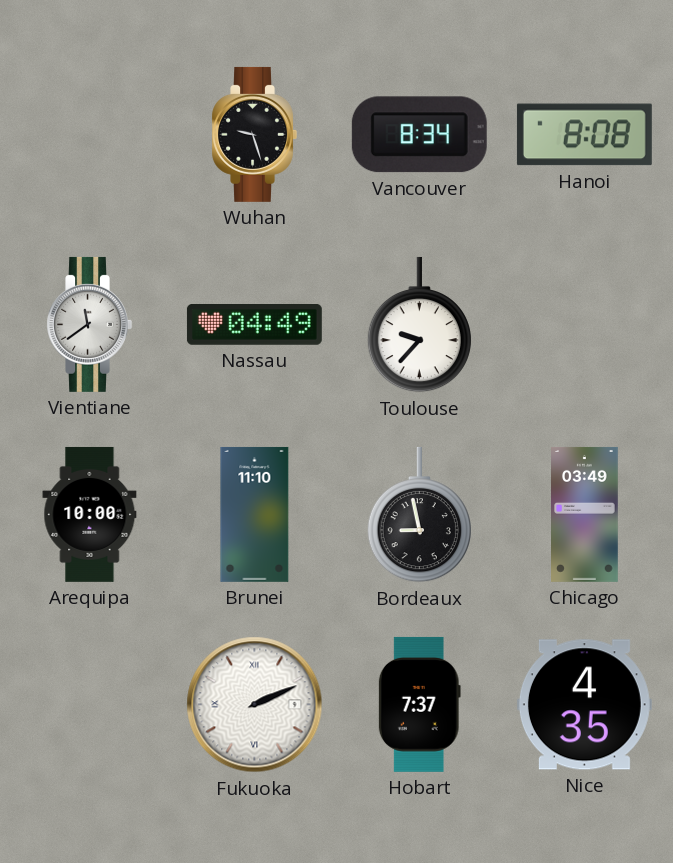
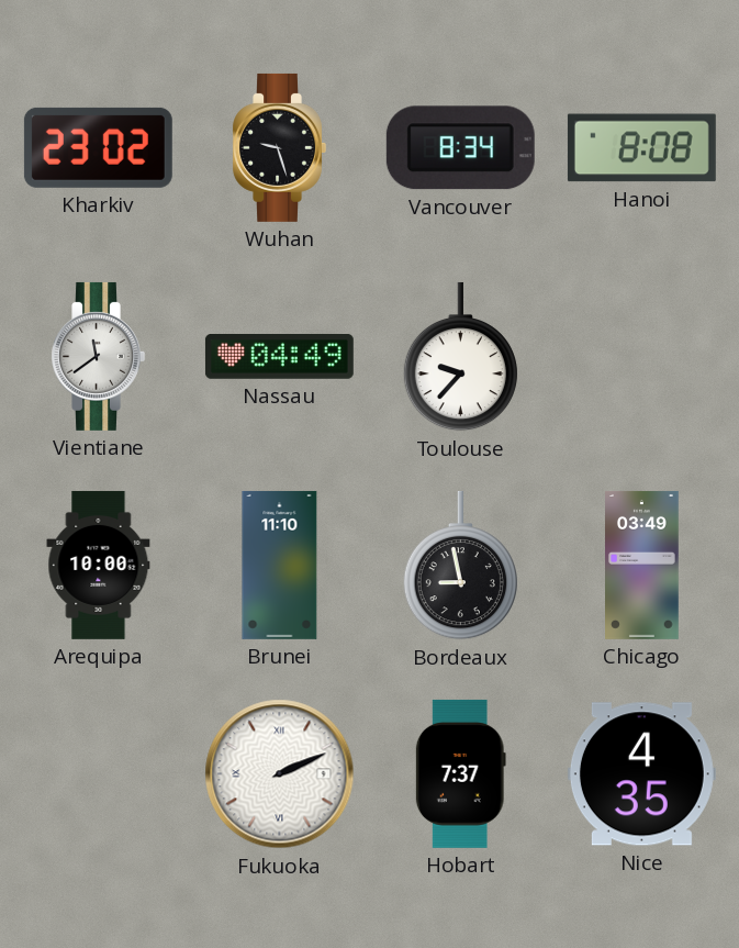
Kharkiv: none -> 23:02 (98, 147)
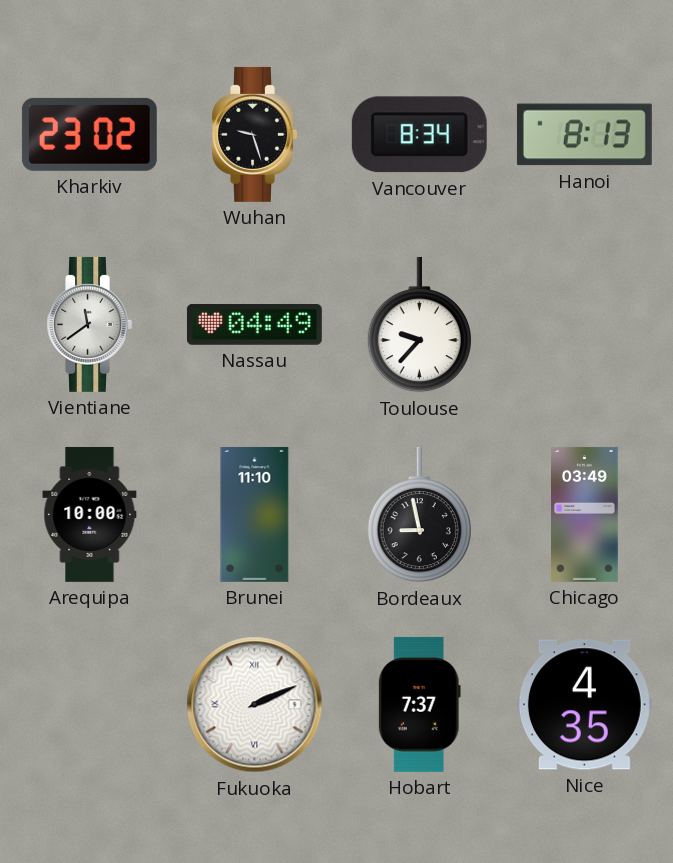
Hanoi: 8:08 -> 8:13 (584, 135)
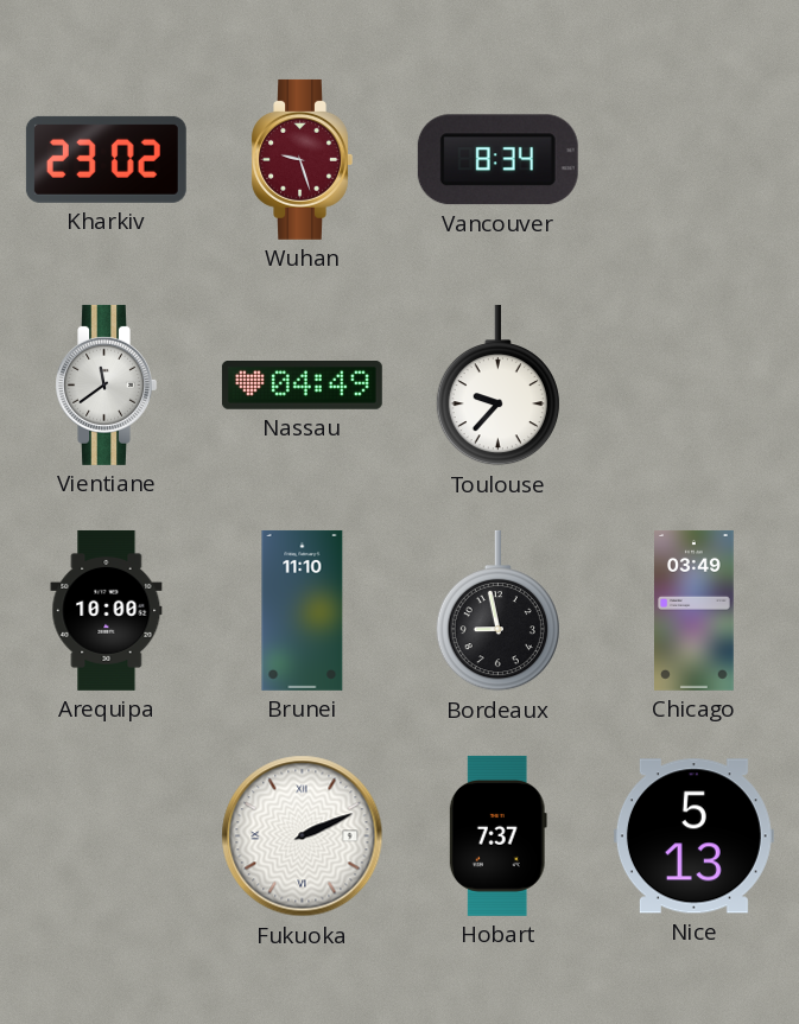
Wuhan dial: black -> burgundy (302, 159)
Hanoi: 8:13 -> none (584, 135)
Nice: 4:35 -> 5:13 (693, 837)
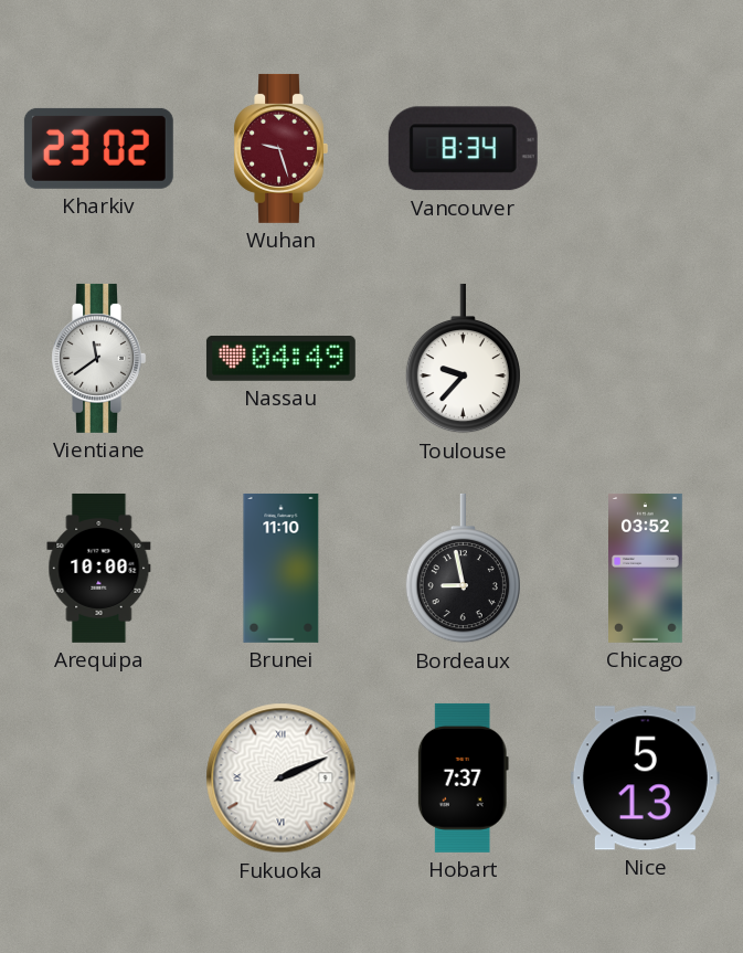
Chicago: 03:49 -> 03:52 (646, 568)
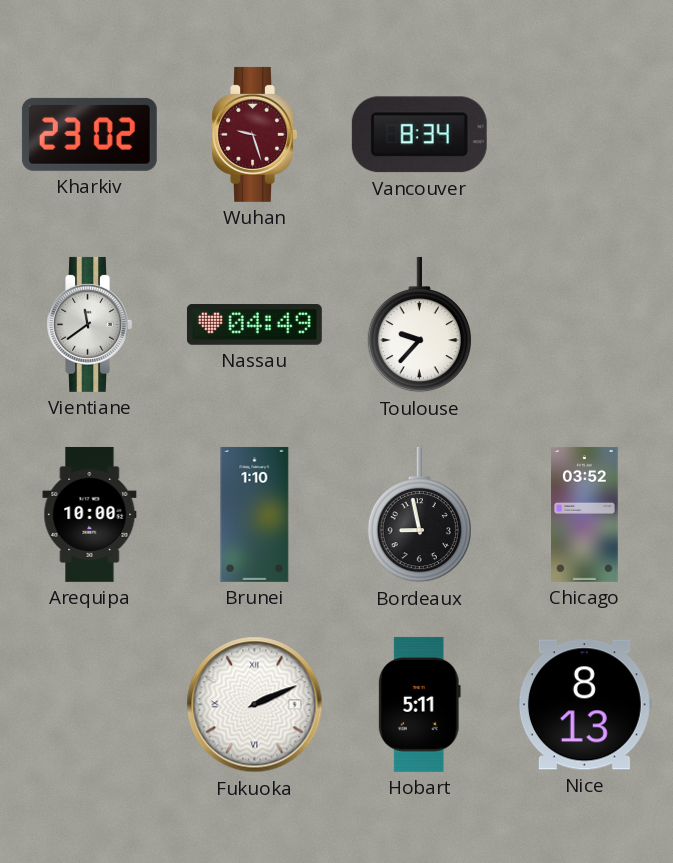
Brunei: 11:10 -> 1:10 (255, 514)
Hobart: 7:37 -> 5:11 (419, 704)
Nice: 5:13 -> 8:13 (584, 705)
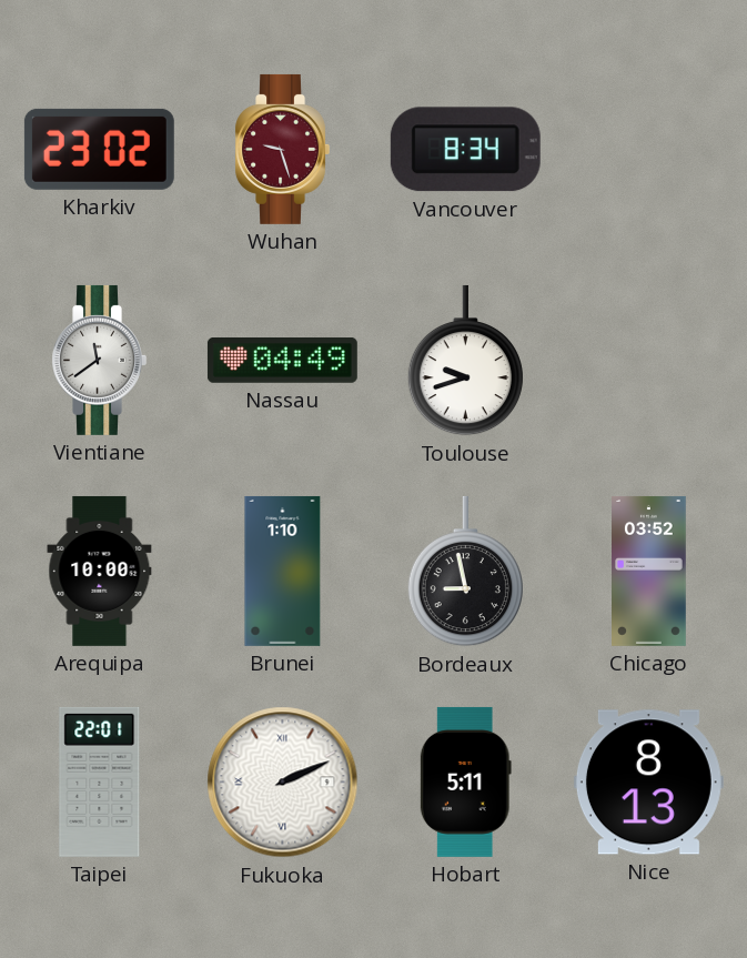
Toulouse: 9:37 -> 9:42 (465, 361)
Taipei: none -> 22:01 (100, 781)
